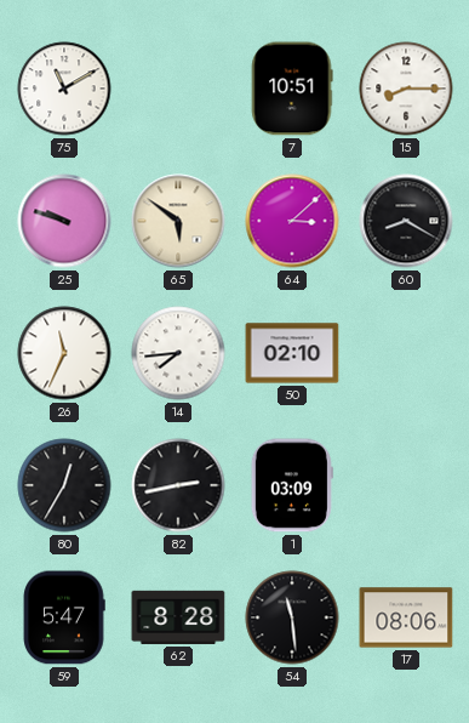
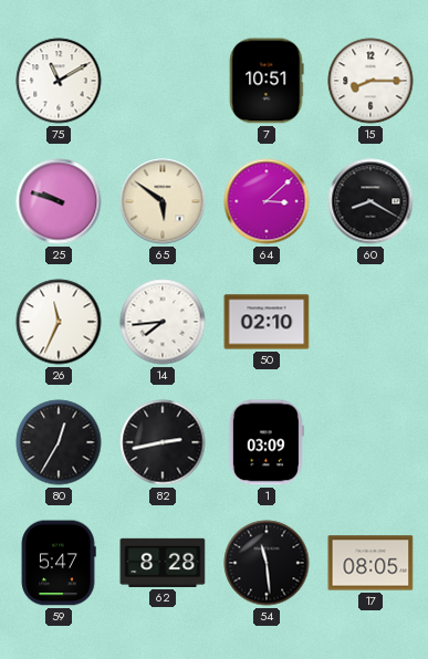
17: 08:06 -> 08:05 (370, 563)
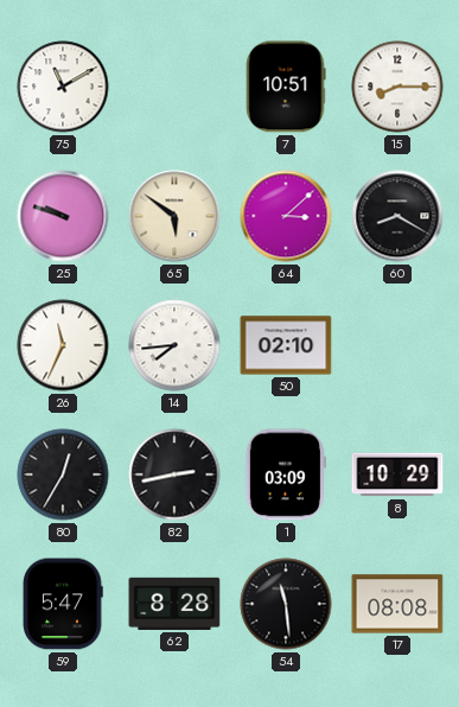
8: none -> 10:29 (397, 474)
17: 08:05 -> 08:08 (397, 604)
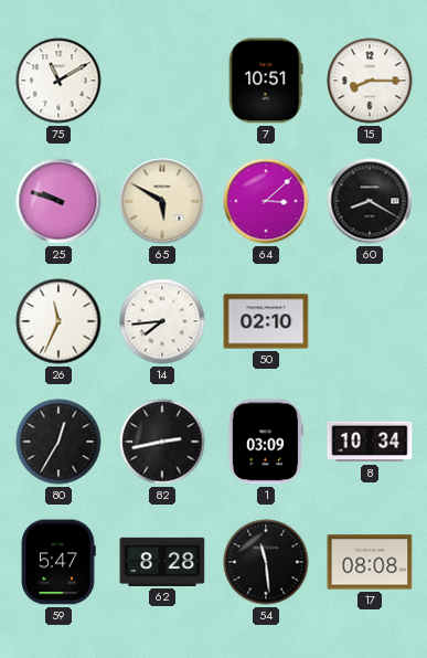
65: 5:51 -> 5:50 (162, 201)
8: 10:29 -> 10:34 (370, 442)
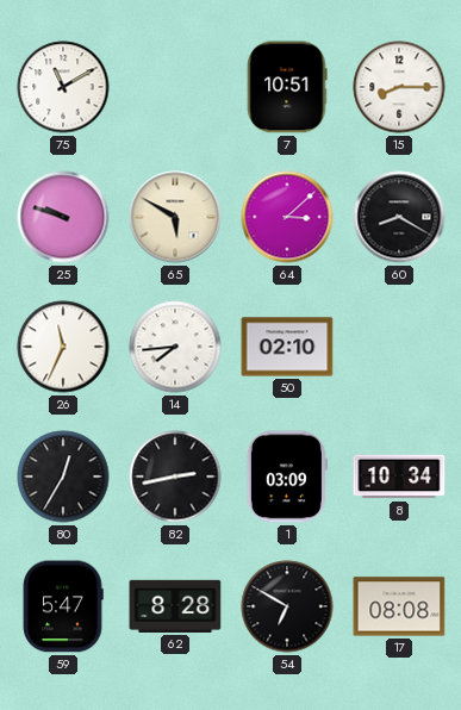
54: 11:29 -> 6:50 (287, 606)
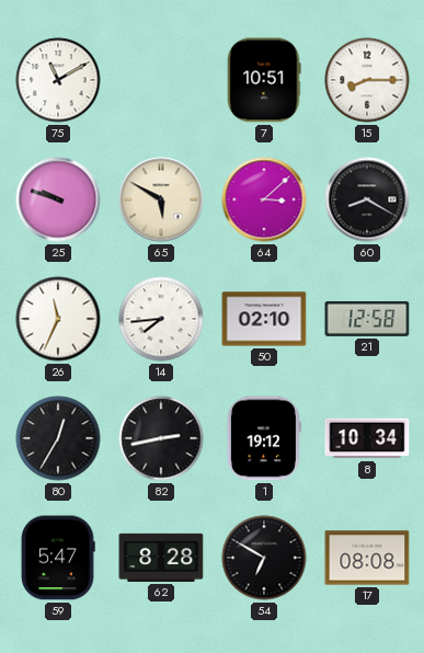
21: none -> 12:58 (367, 319)
1: 03:09 -> 19:12 (264, 438)
